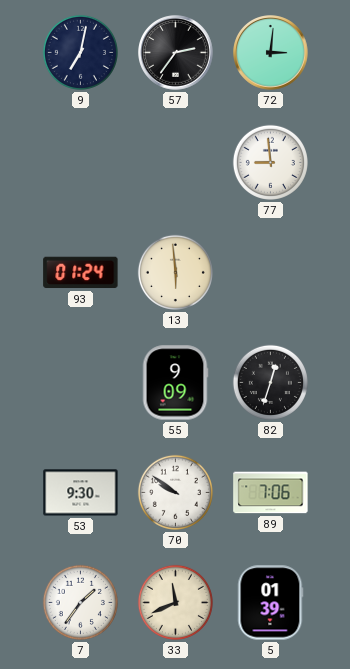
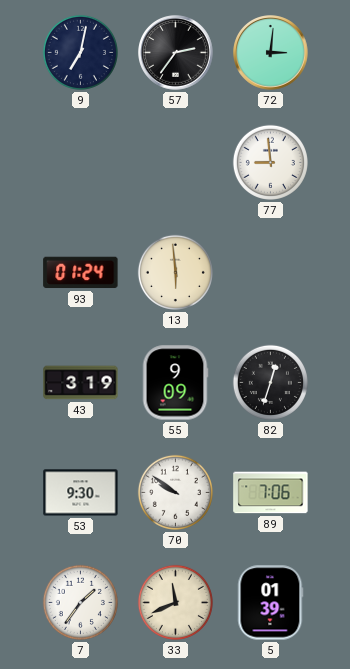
43: none -> 3:19 (81, 383)
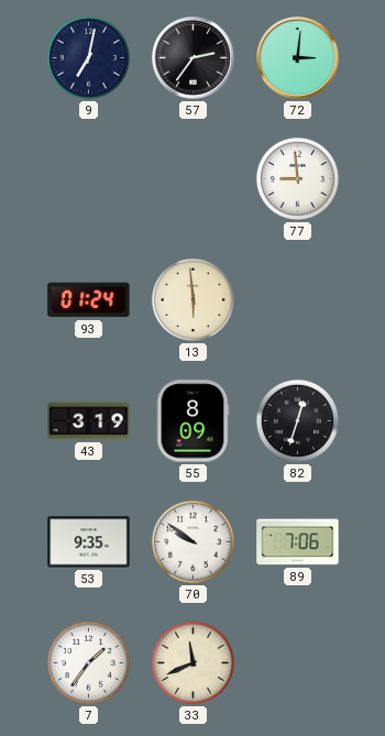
55: 9:09 -> 8:09 (193, 421)
53: 9:30 -> 9:35 (89, 542)
5: 01:39 -> none (271, 603)
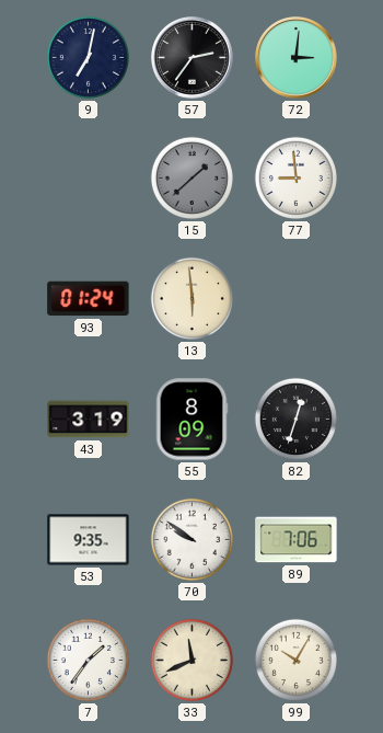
15: none -> 1:38 (191, 177)
99: none -> 10:05 (295, 660)
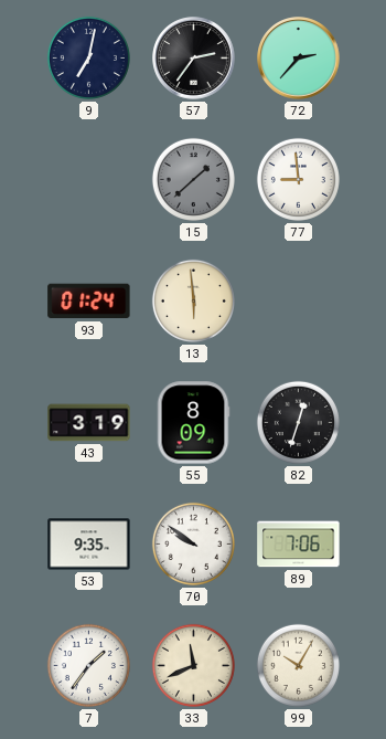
72: 3:01 -> 2:37 (299, 59)
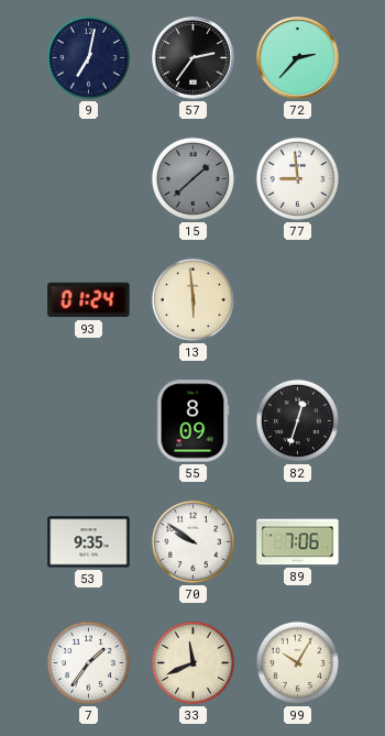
43: 3:19 -> none (89, 423)
